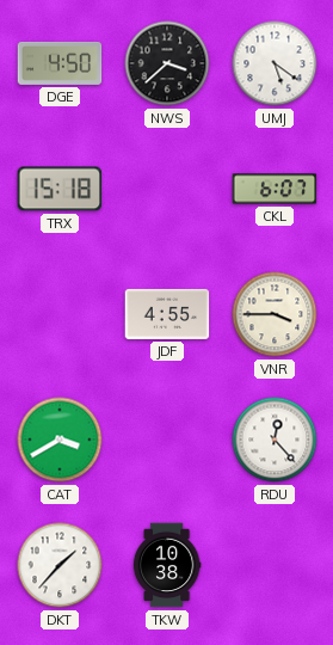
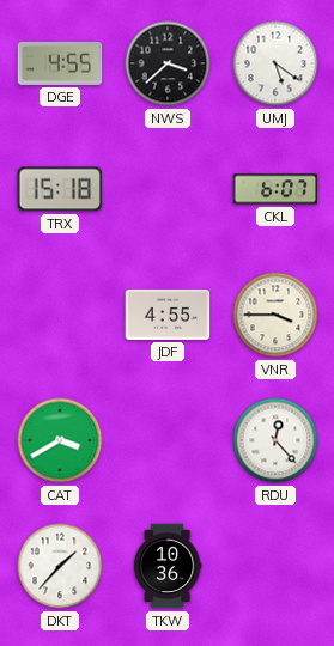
DGE: 4:50 -> 4:55 (60, 63)
TKW: 10:38 -> 10:36 (168, 566)
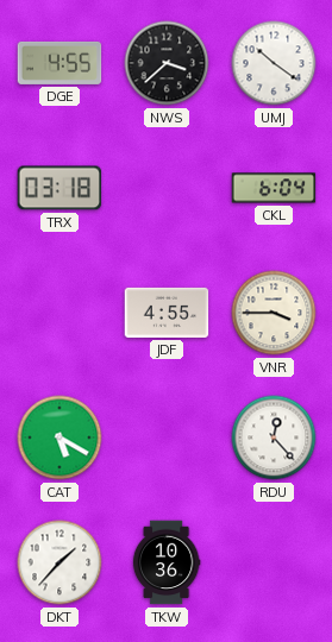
UMJ: 5:21 -> 10:21 (274, 63)
TRX: 15:18 -> 03:18 (59, 188)
CKL: 6:07 -> 6:04 (274, 188)
CAT: 3:40 -> 5:20 (59, 438)
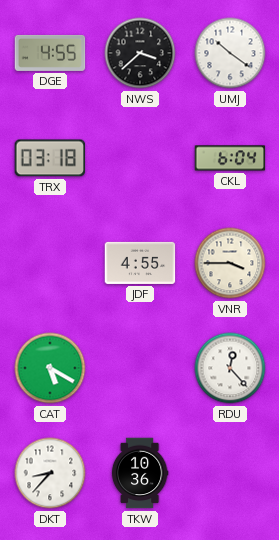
DKT: 1:37 -> 8:37 (50, 473)
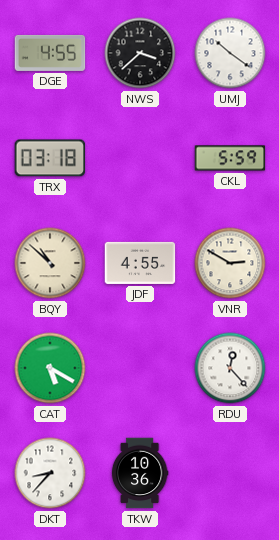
CKL: 6:04 -> 5:59 (230, 158)
BQY: none -> 10:52 (50, 263)
VNR: 3:45 -> 2:50 (230, 263)
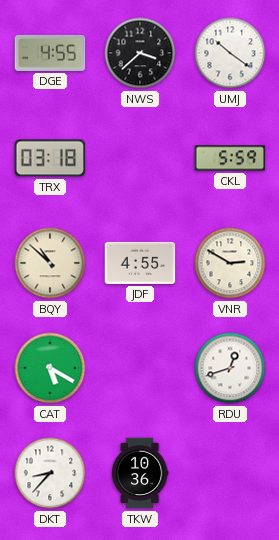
RDU: 12:23 -> 12:42 (230, 368)
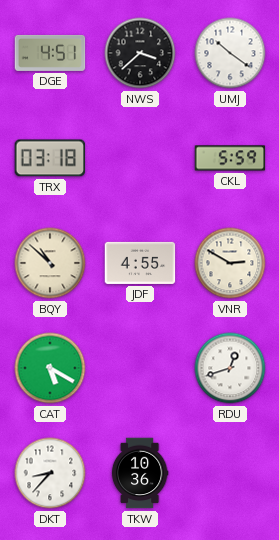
DGE: 4:55 -> 4:51 (50, 53)
